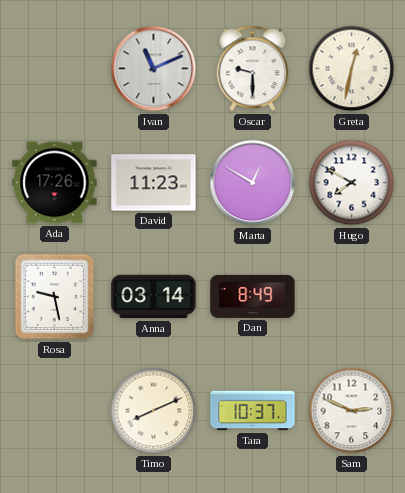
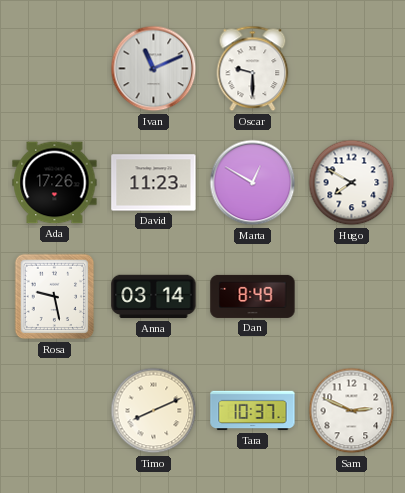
Greta: 12:32 -> none (352, 69)
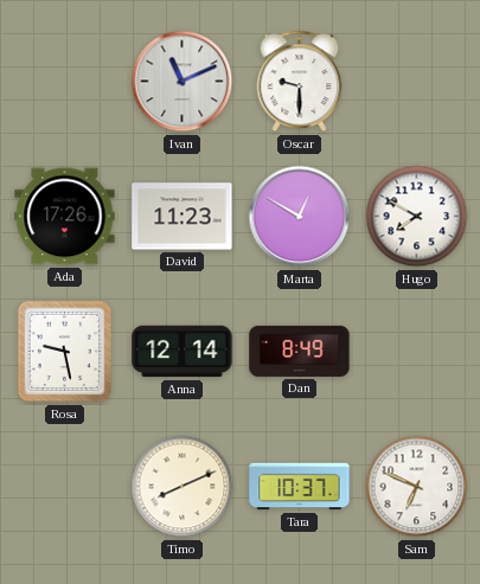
Anna: 03:14 -> 12:14 (183, 352)
Sam: 2:49 -> 6:49 (417, 487)
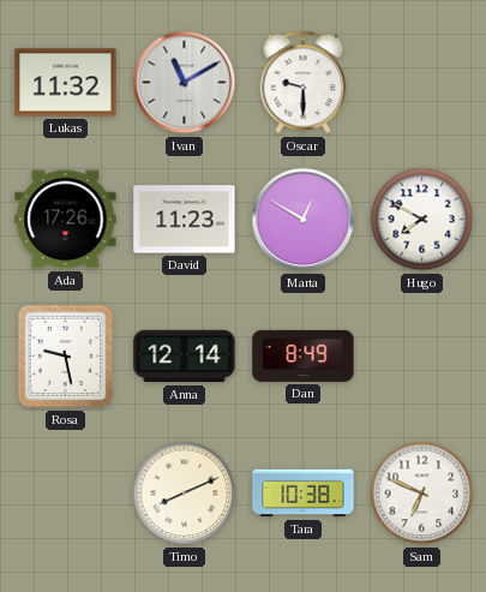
Lukas: none -> 11:32 (66, 83)
Ivan: 11:11 -> 11:10 (185, 83)
Tara: 10:37 -> 10:38 (304, 494)
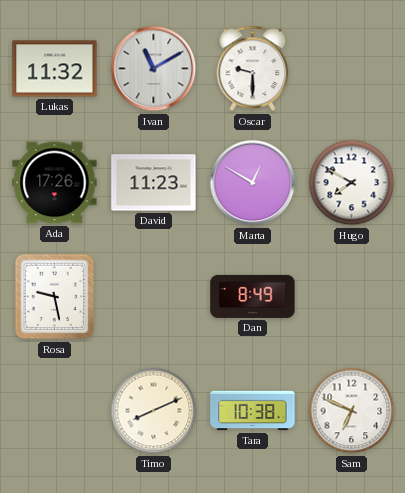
Anna: 12:14 -> none (185, 357)
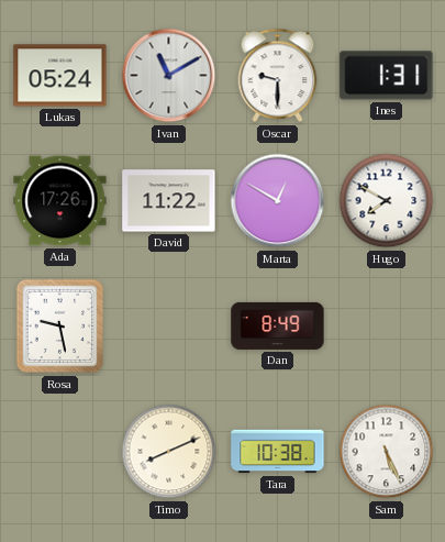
Lukas: 11:32 -> 05:24 (60, 76)
Ines: none -> 1:31 (387, 76)
David: 11:23 -> 11:22 (169, 201)
Sam: 6:49 -> 5:26 (387, 452)
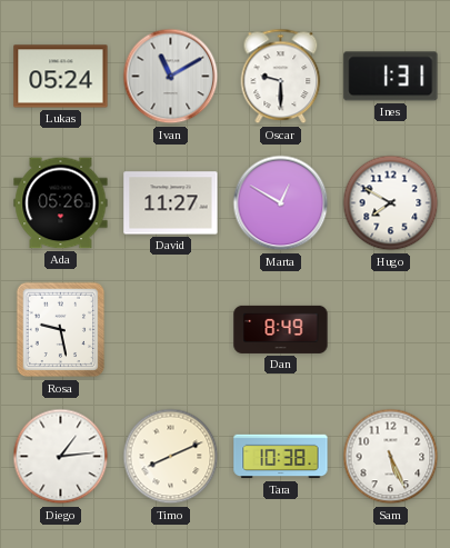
Ada: 17:26 -> 05:26 (61, 203)
David: 11:22 -> 11:27 (171, 203)
Diego: none -> 1:14 (61, 457)
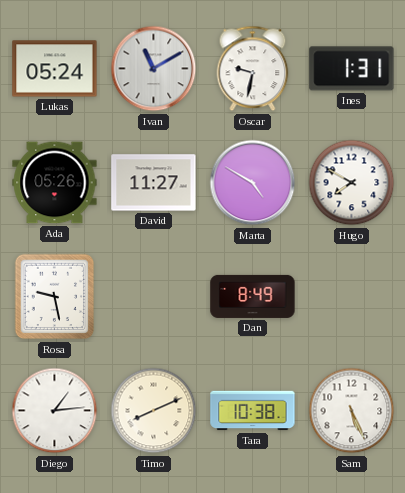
Oscar: 9:30 -> 9:32 (253, 69)
Marta: 12:50 -> 4:50 (253, 183)
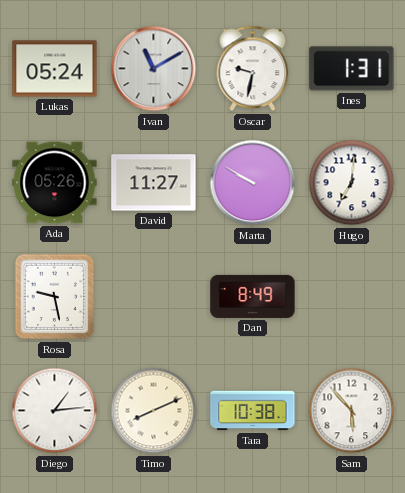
Marta: 4:50 -> 9:50 (253, 183)
Hugo: 7:50 -> 7:01 (352, 183)
Sam: 5:26 -> 5:53 (352, 411)
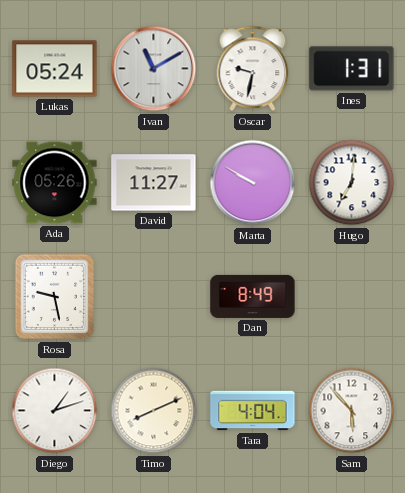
Diego: 1:14 -> 1:12 (55, 411)
Tara: 10:38 -> 4:04 (253, 411)
